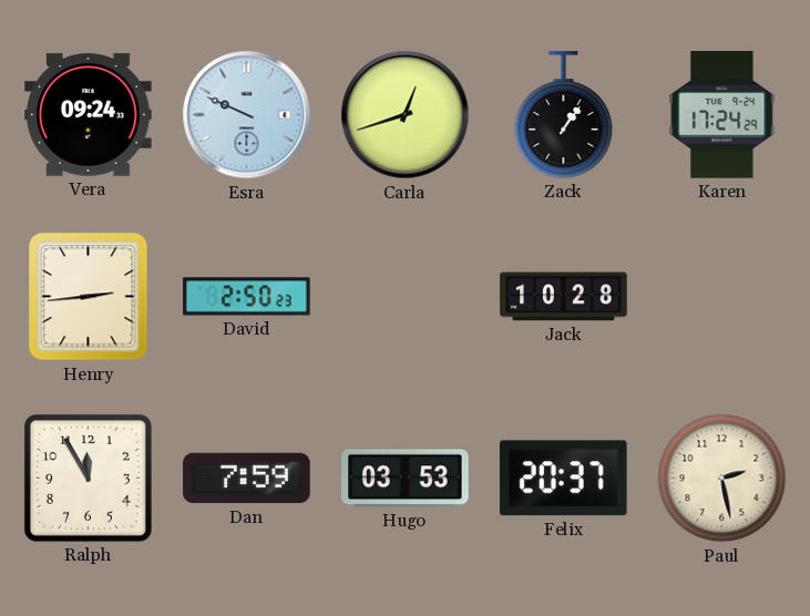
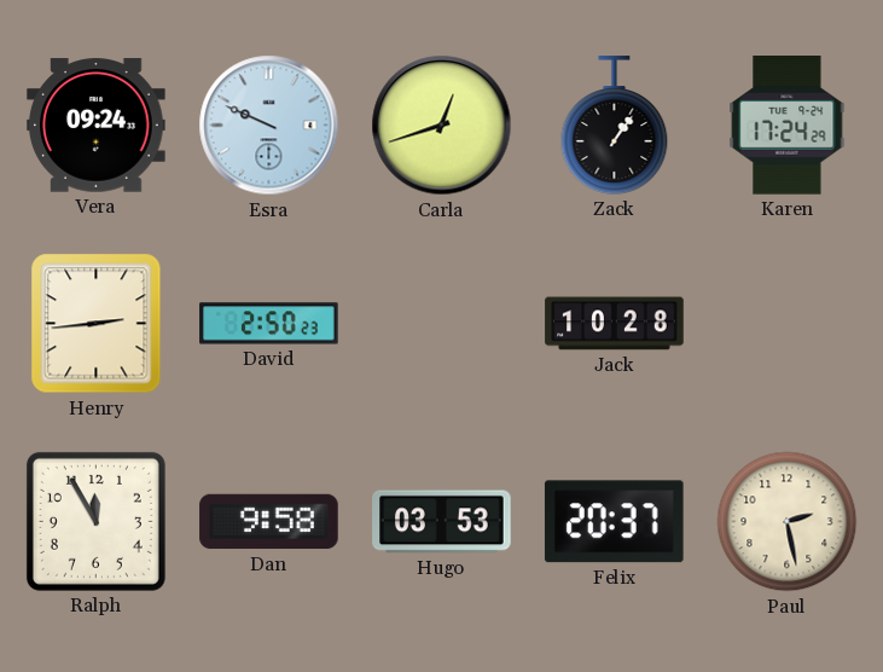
Dan: 7:59 -> 9:58 (269, 522)
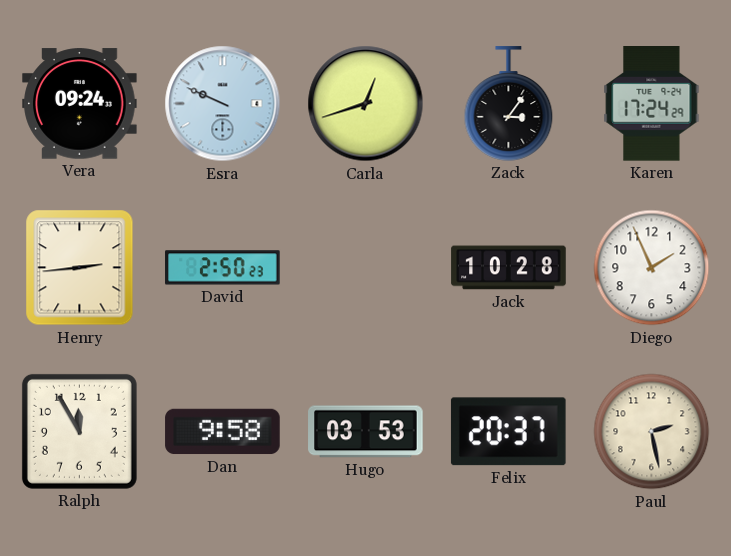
Zack: 1:06 -> 3:06 (509, 104)
Diego: none -> 1:56 (652, 268)
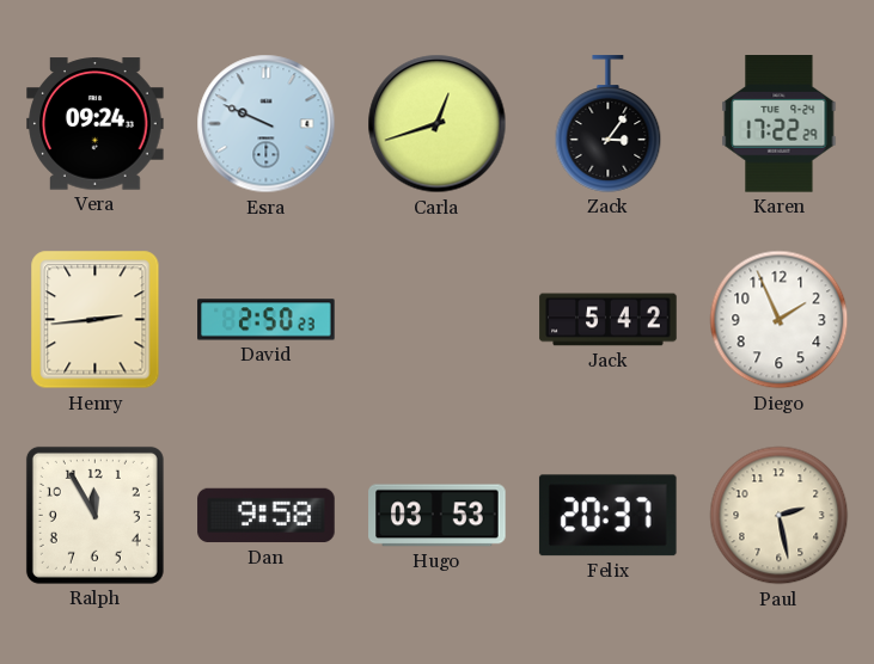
Karen: 17:24 -> 17:22 (780, 124)
Jack: 10:28 -> 5:42 (609, 320)
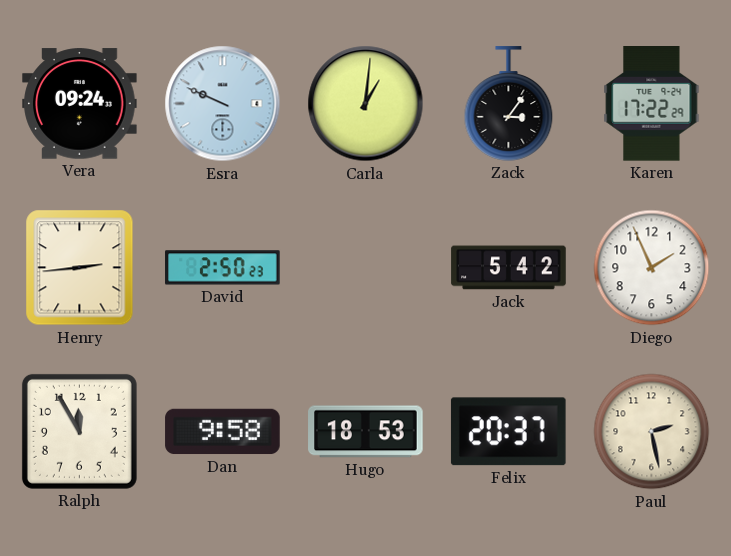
Carla: 12:42 -> 1:01 (366, 104)
Hugo: 03:53 -> 18:53 (366, 432)
